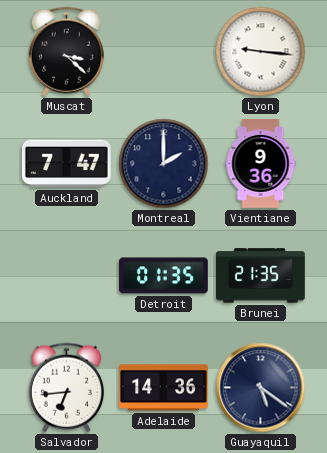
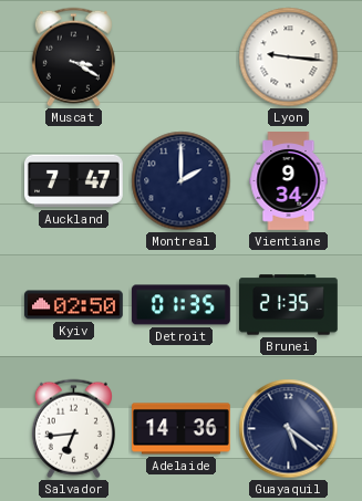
Muscat: 3:22 -> 3:20 (73, 58)
Vientiane: 9:36 -> 9:34 (289, 181)
Kyiv: none -> 02:50 (74, 305)
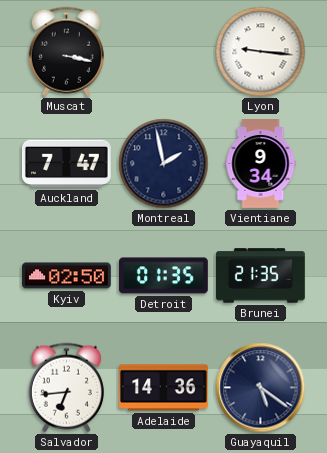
Muscat: 3:20 -> 3:17 (66, 52)
Montreal: 2:00 -> 1:58 (164, 164)
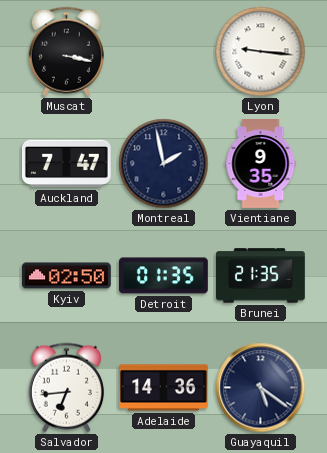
Vientiane: 9:34 -> 9:35 (261, 164)
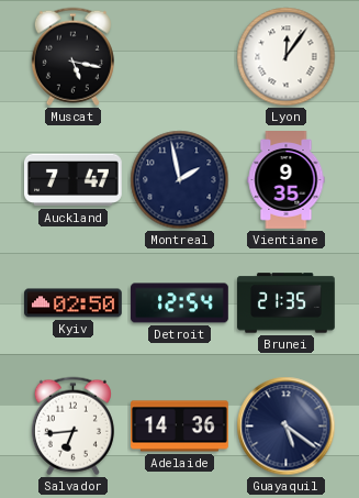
Muscat: 3:17 -> 5:17 (72, 57)
Lyon: 9:16 -> 12:06 (287, 57)
Detroit: 01:35 -> 12:54 (180, 303)
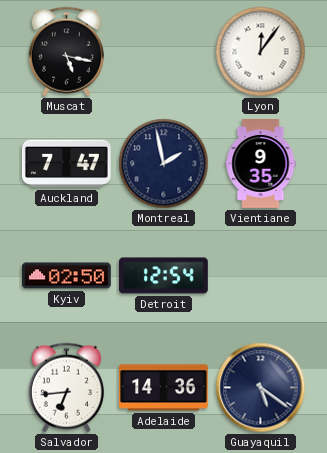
Brunei: 21:35 -> none (287, 303)
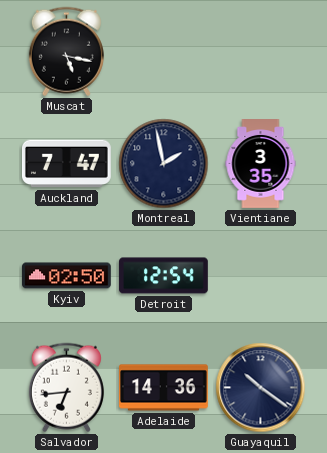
Lyon: 12:06 -> none (261, 52)
Vientiane: 9:35 -> 3:35 (261, 164)
Guayaquil: 5:21 -> 10:21 (261, 388)
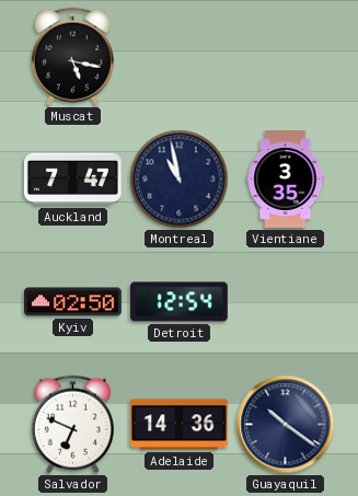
Montreal: 1:58 -> 10:58 (180, 180)
Salvador: 6:44 -> 6:49 (72, 425)
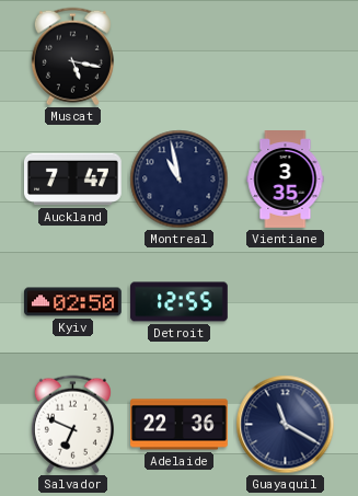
Detroit: 12:54 -> 12:55 (180, 302)
Adelaide: 14:36 -> 22:36 (180, 425)
Guayaquil: 10:21 -> 11:20 (286, 425)
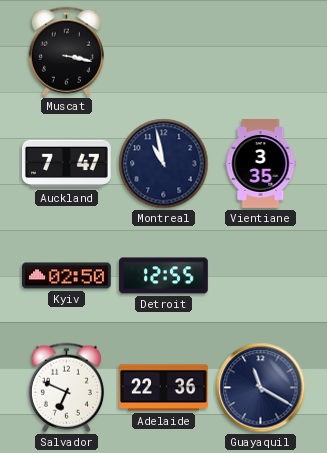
Muscat: 5:17 -> 3:17 (66, 52)
